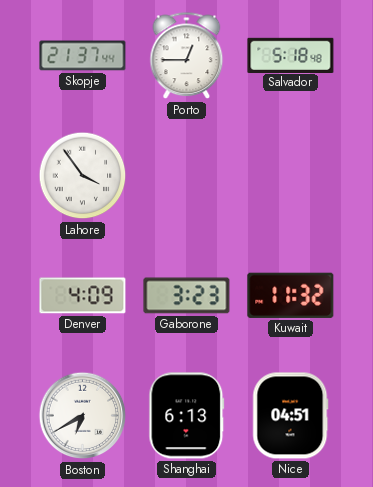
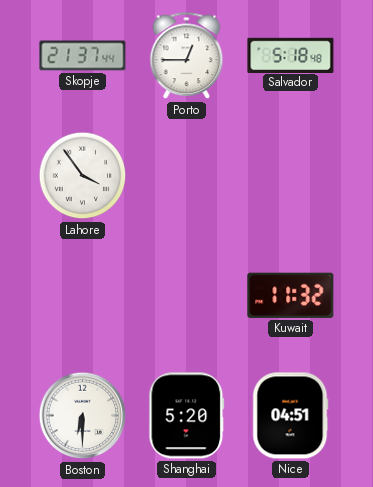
Denver: 4:09 -> none (83, 296)
Gaborone: 3:23 -> none (187, 296)
Boston: 6:40 -> 6:30 (83, 416)
Shanghai: 6:13 -> 5:20 (187, 416)
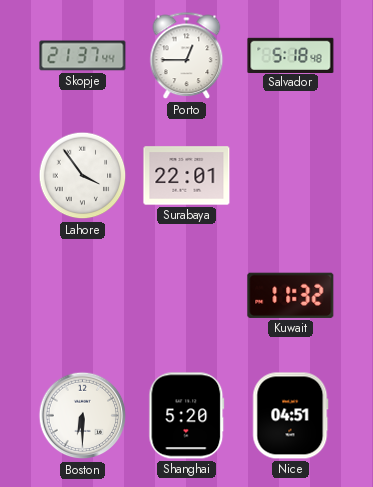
Surabaya: none -> 22:01 (187, 176)
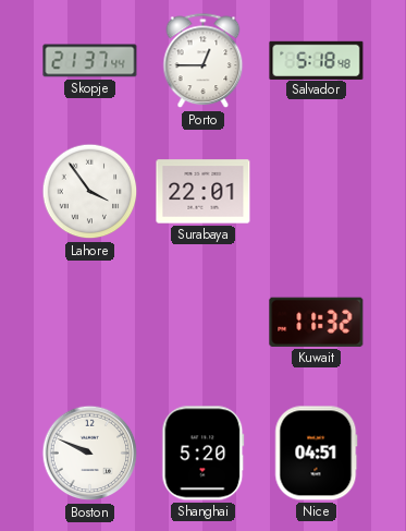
Boston: 6:30 -> 9:49 (90, 454)
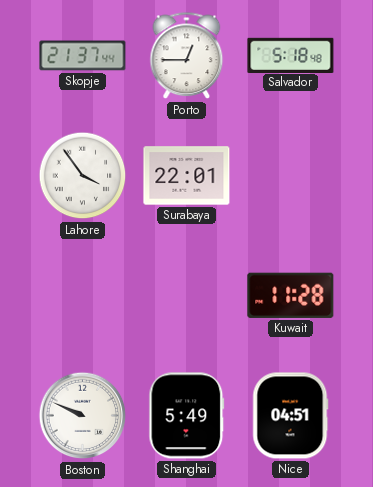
Kuwait: 11:32 -> 11:28 (291, 295)
Shanghai: 5:20 -> 5:49 (187, 416)
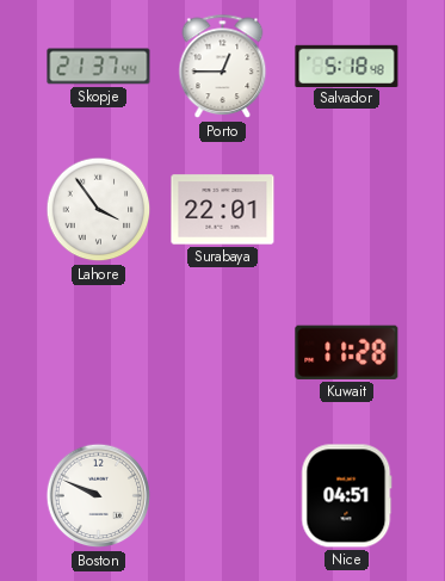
Shanghai: 5:49 -> none (187, 416)
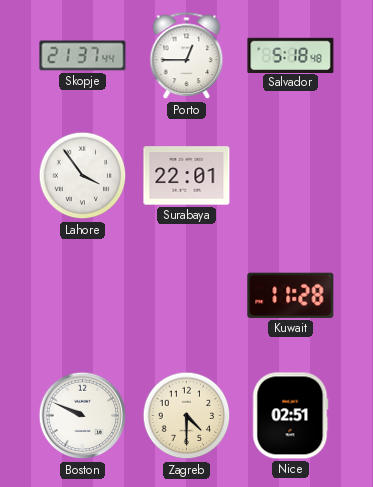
Zagreb: none -> 4:30 (187, 416)
Nice: 04:51 -> 02:51 (291, 416)
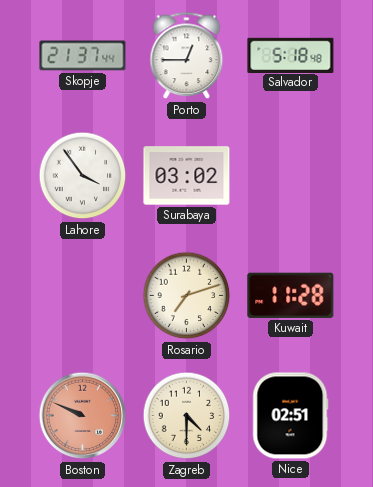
Surabaya: 22:01 -> 03:02 (187, 176)
Rosario: none -> 7:12 (187, 296)
Boston dial: white -> salmon (83, 416)
